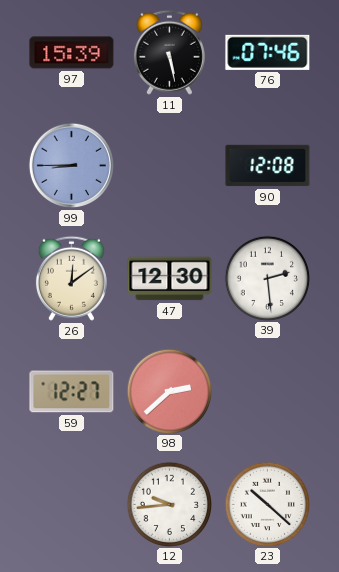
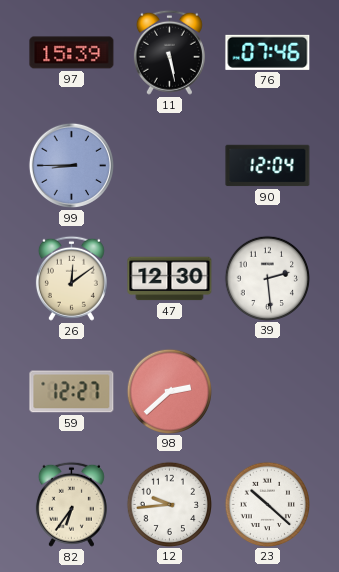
90: 12:08 -> 12:04 (268, 166)
82: none -> 6:36 (71, 504)
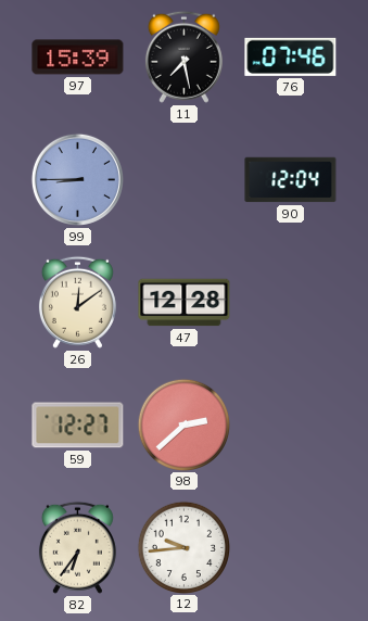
11: 5:28 -> 7:28 (183, 56)
47: 12:30 -> 12:28 (185, 303)
39: 2:29 -> none (267, 278)
23: 10:22 -> none (267, 504)
